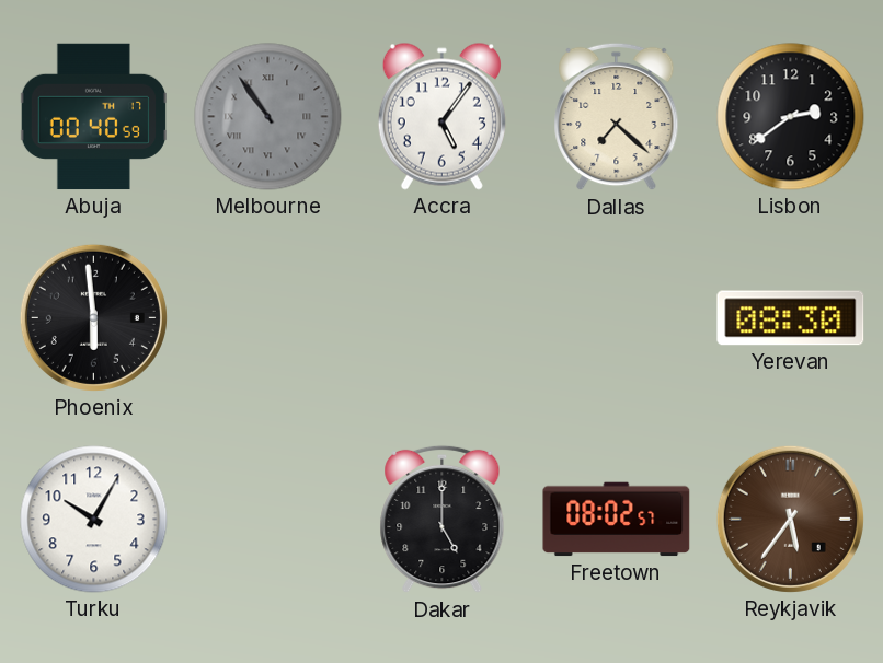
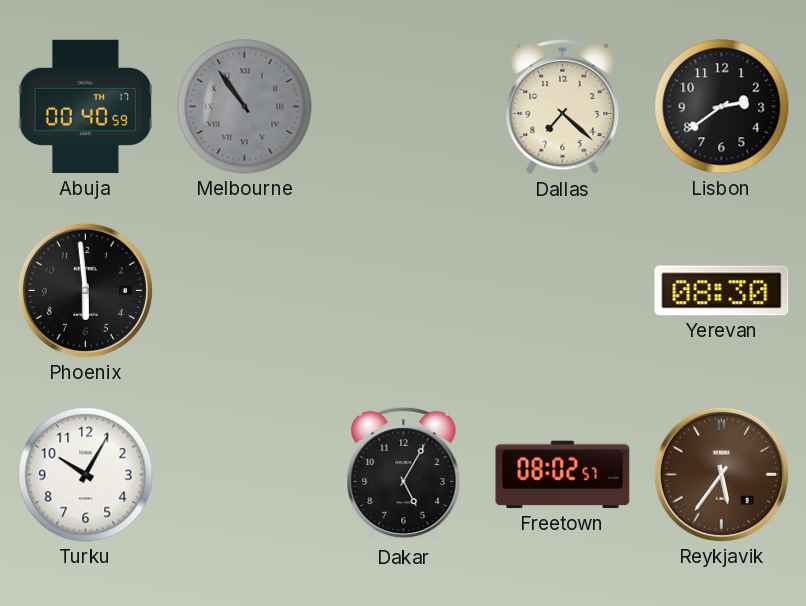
Accra: 5:06 -> none (441, 116)
Dakar: 5:00 -> 5:05 (404, 475)
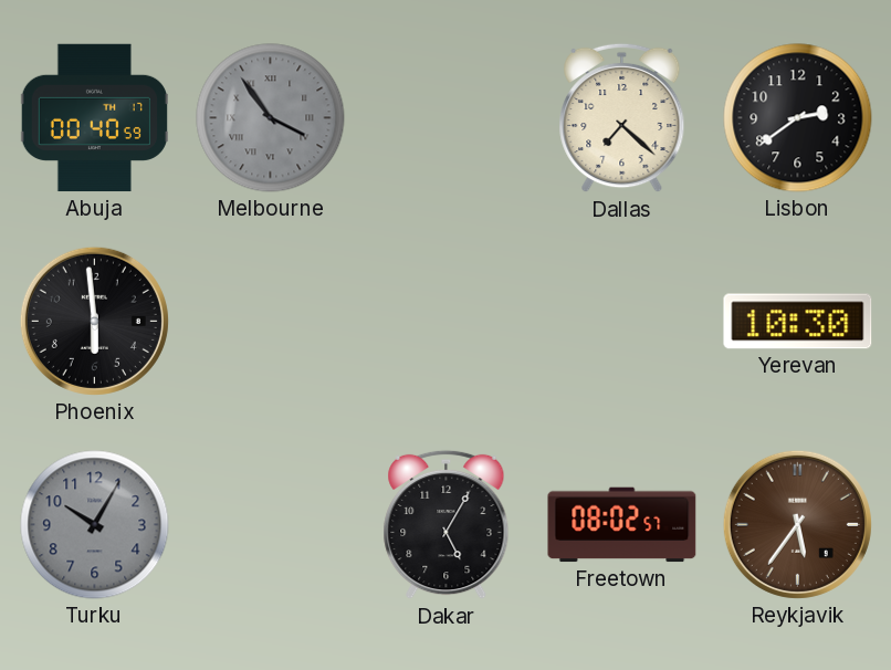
Melbourne: 10:54 -> 3:54 (271, 118)
Yerevan: 08:30 -> 10:30 (798, 322)
Turku dial: white -> grey (95, 525)
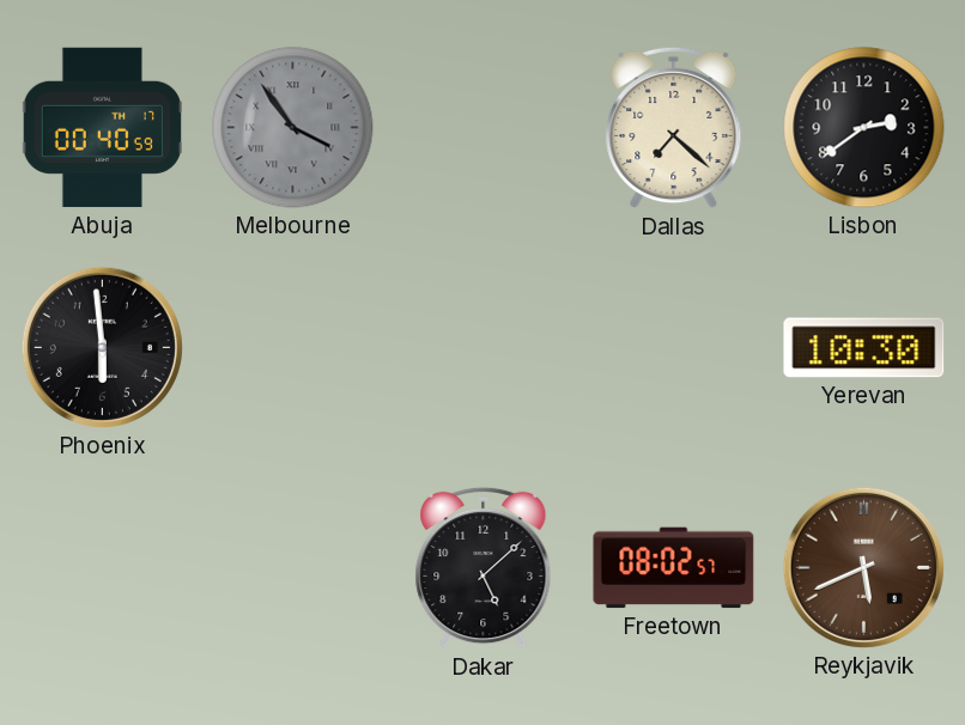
Turku: 10:05 -> none (95, 525)
Dakar: 5:05 -> 5:08 (484, 568)
Reykjavik: 5:36 -> 5:41 (863, 567)
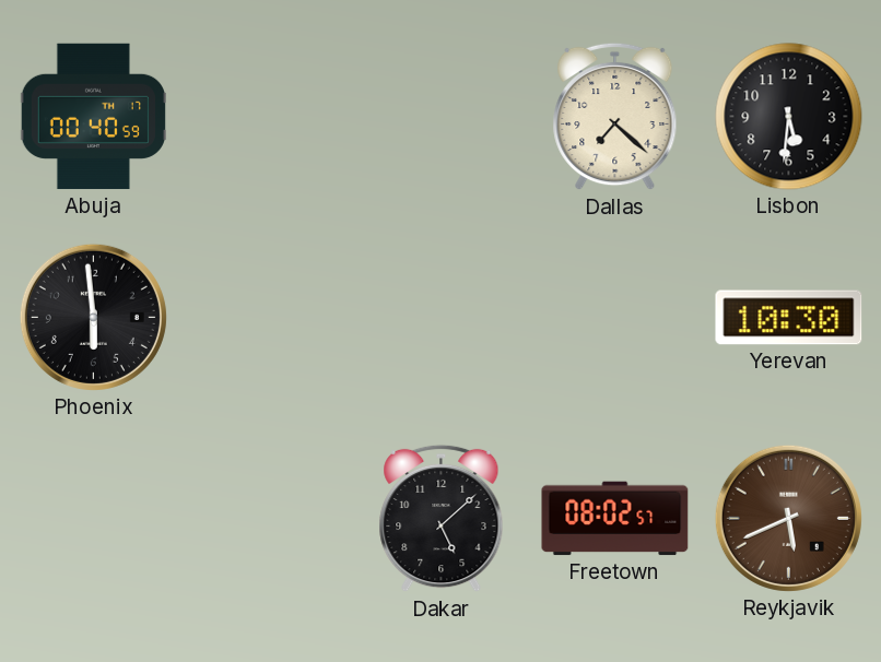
Melbourne: 3:54 -> none (293, 128)
Lisbon: 2:39 -> 5:31 (789, 117)
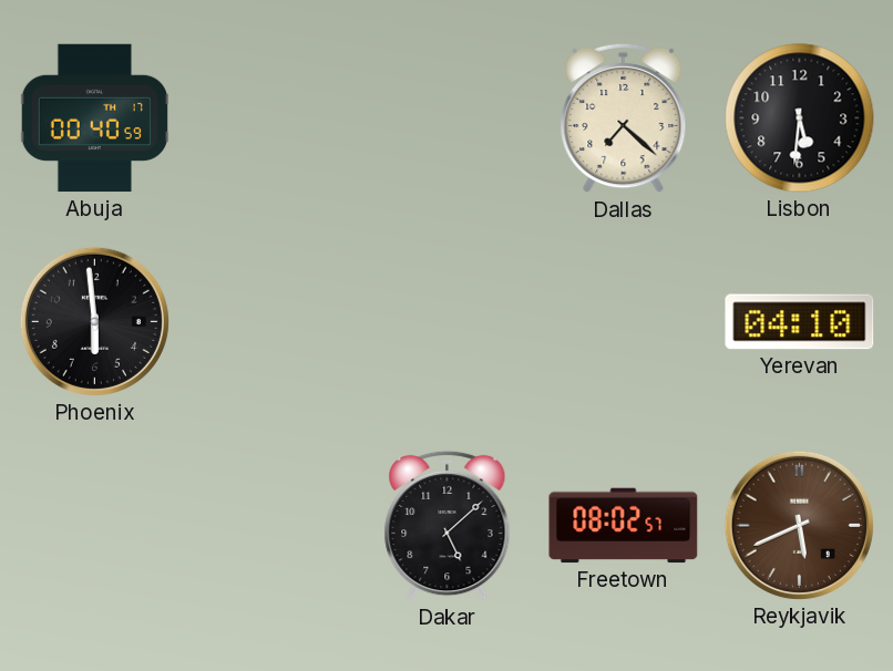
Yerevan: 10:30 -> 04:10 (800, 322)
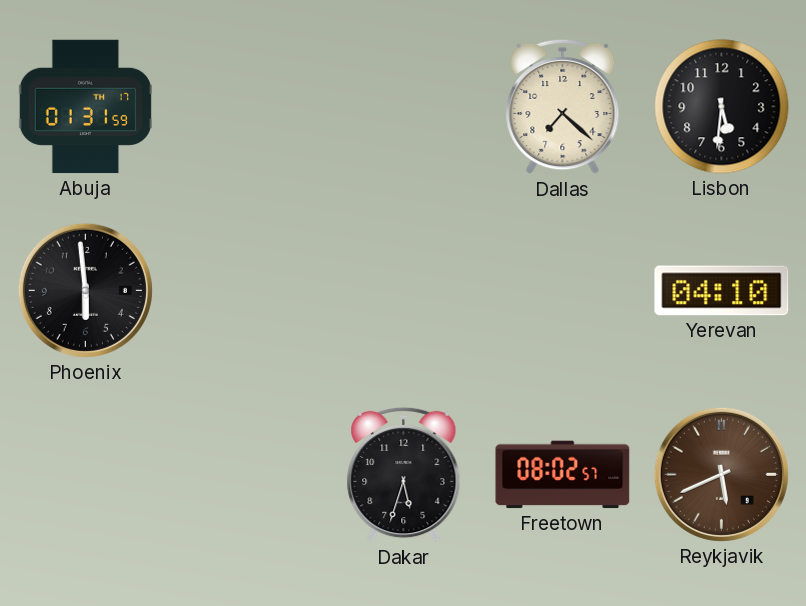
Abuja: 00:40 -> 01:31 (85, 107)
Dakar: 5:08 -> 5:33 (404, 475)
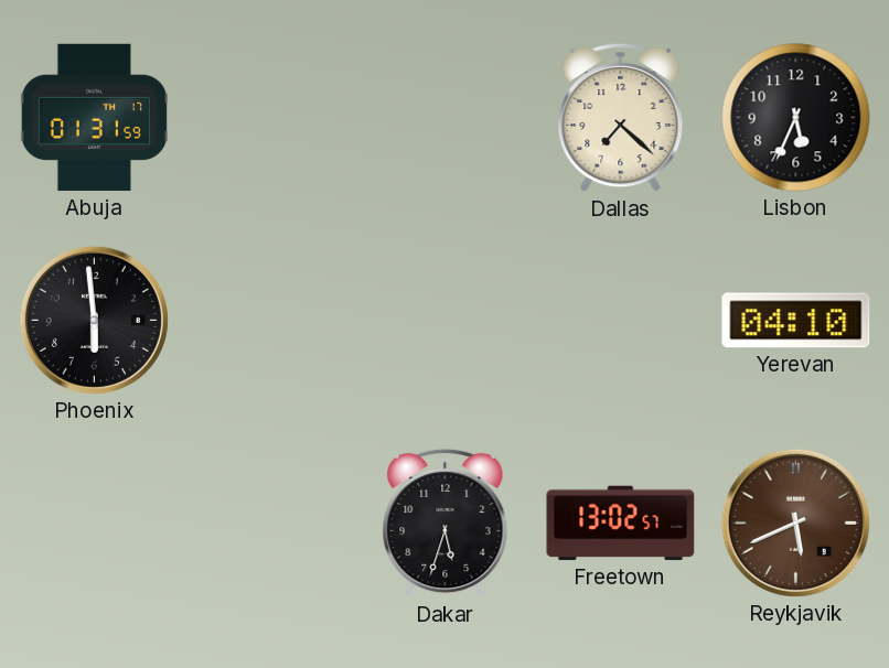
Lisbon: 5:31 -> 5:34 (796, 118)
Freetown: 08:02 -> 13:02 (621, 524)
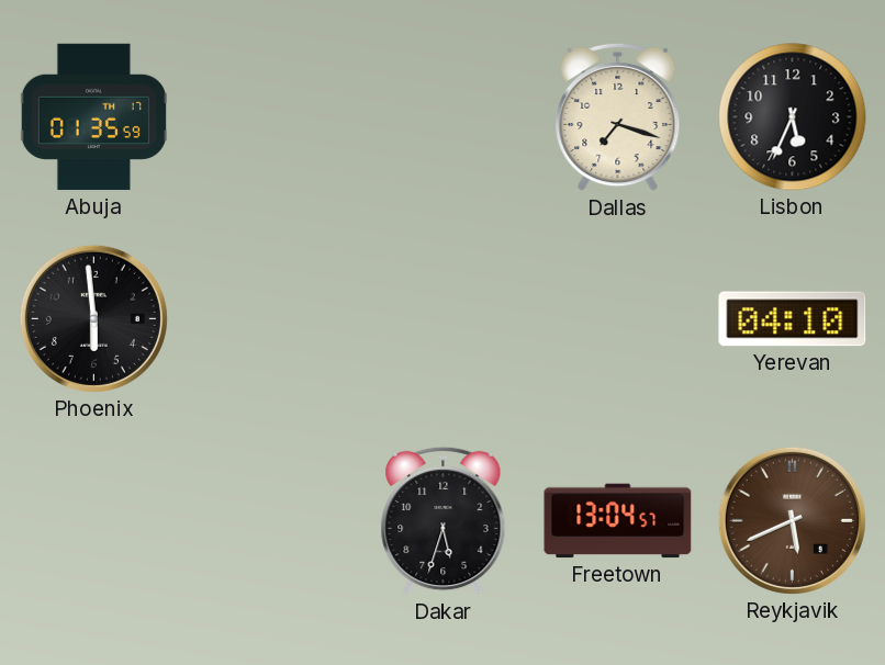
Abuja: 01:31 -> 01:35 (93, 117)
Dallas: 7:22 -> 7:18 (618, 117)
Freetown: 13:02 -> 13:04 (618, 521)
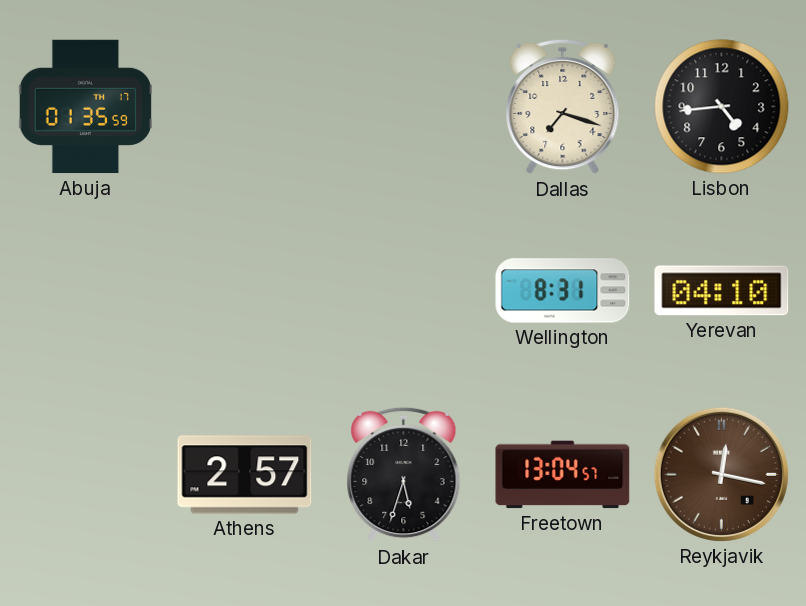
Lisbon: 5:34 -> 4:44 (722, 107)
Phoenix: 5:59 -> none (93, 318)
Wellington: none -> 8:31 (563, 291)
Athens: none -> 2:57 (245, 475)
Reykjavik: 5:41 -> 12:17 (721, 474)
